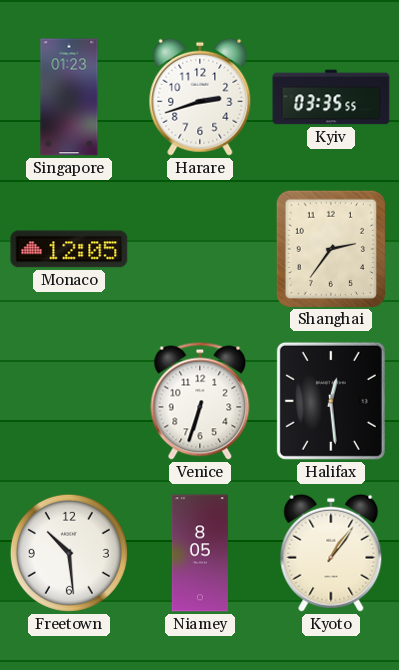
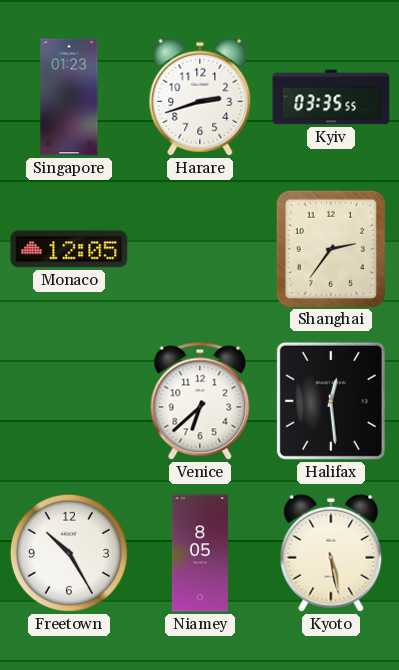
Venice: 6:33 -> 6:38 (200, 401)
Freetown: 10:29 -> 10:25 (69, 553)
Kyoto: 1:06 -> 5:28 (331, 553)
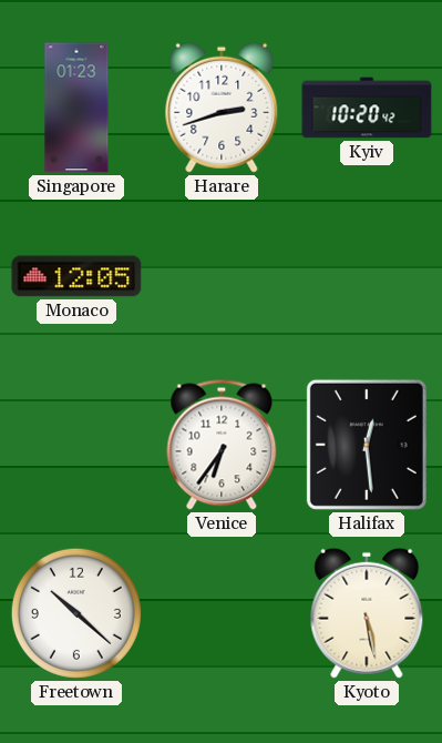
Kyiv: 03:35 -> 10:20 (367, 108)
Shanghai: 2:36 -> none (330, 248)
Venice: 6:38 -> 6:36 (222, 445)
Freetown: 10:25 -> 10:22 (76, 613)
Niamey: 8:05 -> none (200, 553)
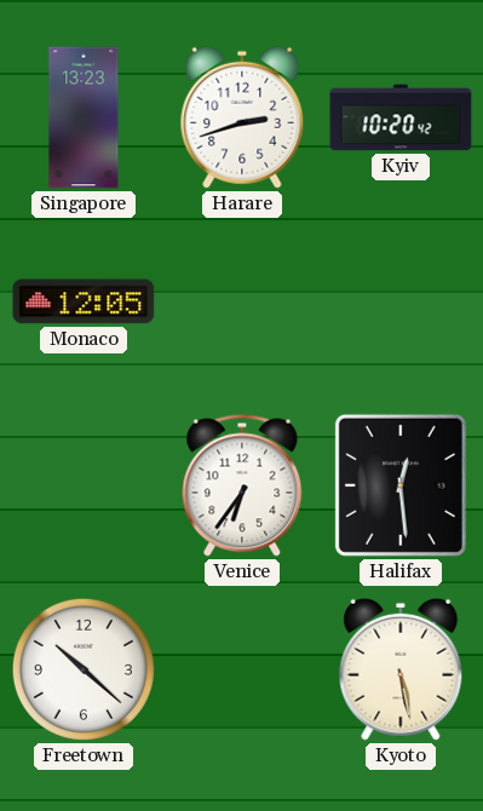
Singapore: 01:23 -> 13:23 (84, 117)
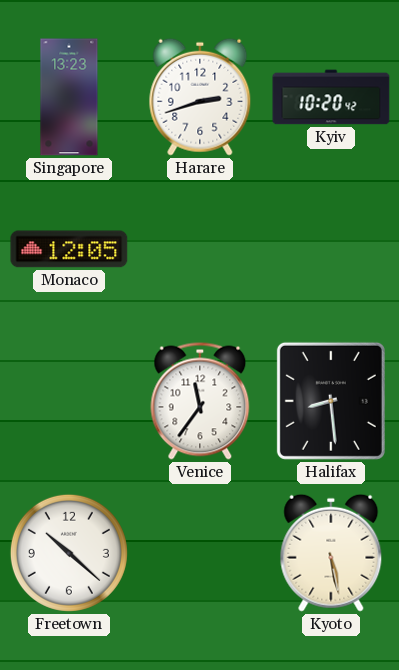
Venice: 6:36 -> 11:36 (200, 401)
Halifax: 12:29 -> 8:29 (331, 401)
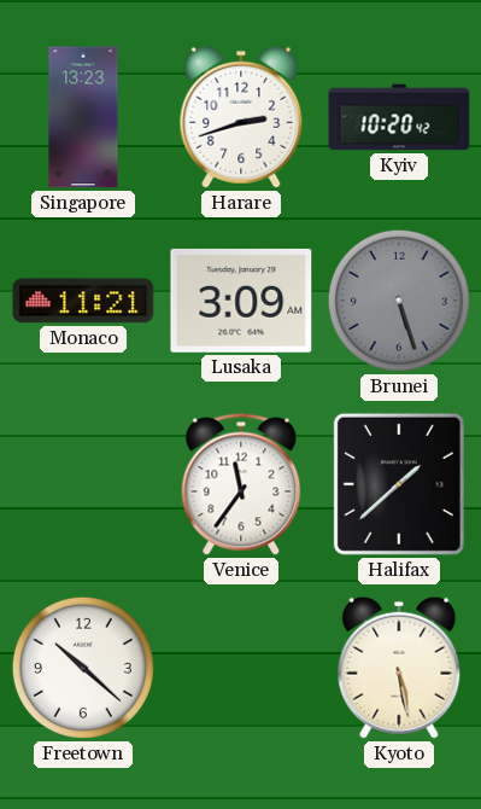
Monaco: 12:05 -> 11:21 (83, 301)
Lusaka: none -> 3:09 (241, 301)
Brunei: none -> 5:27 (399, 301)
Halifax: 8:29 -> 1:38 (399, 484)
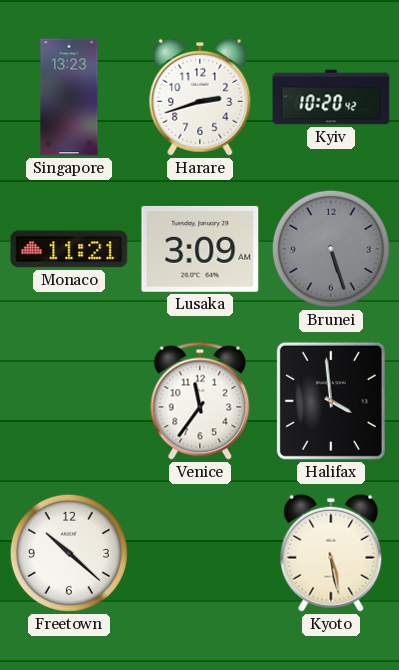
Halifax: 1:38 -> 3:59 (331, 401)
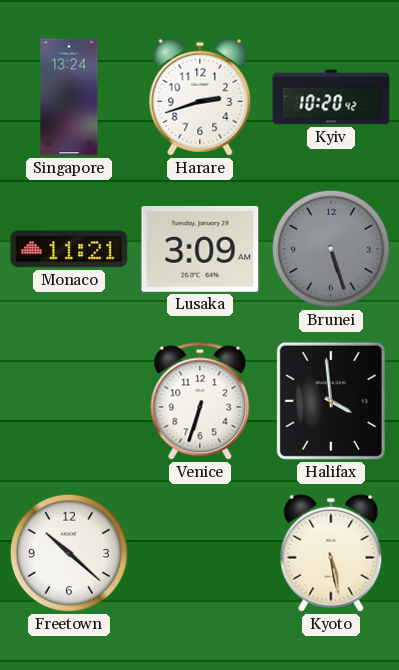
Singapore: 13:23 -> 13:24 (69, 97)
Venice: 11:36 -> 6:33 (200, 401)
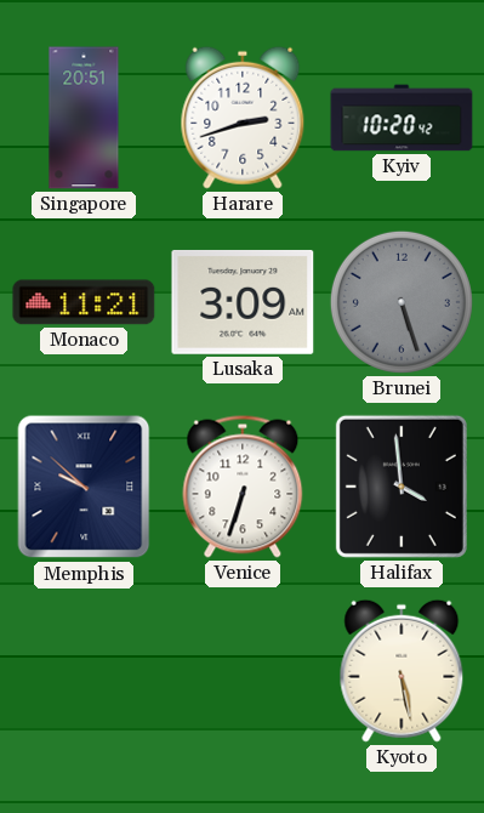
Singapore: 13:24 -> 20:51 (84, 118)
Memphis: none -> 9:52 (84, 487)
Freetown: 10:22 -> none (69, 553)
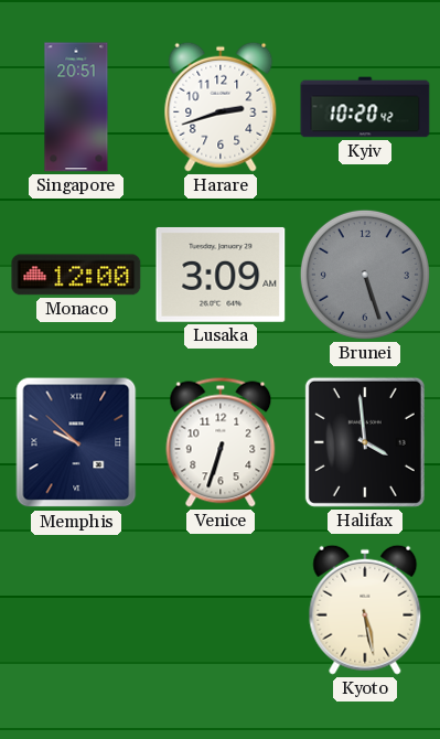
Monaco: 11:21 -> 12:00 (76, 275)
